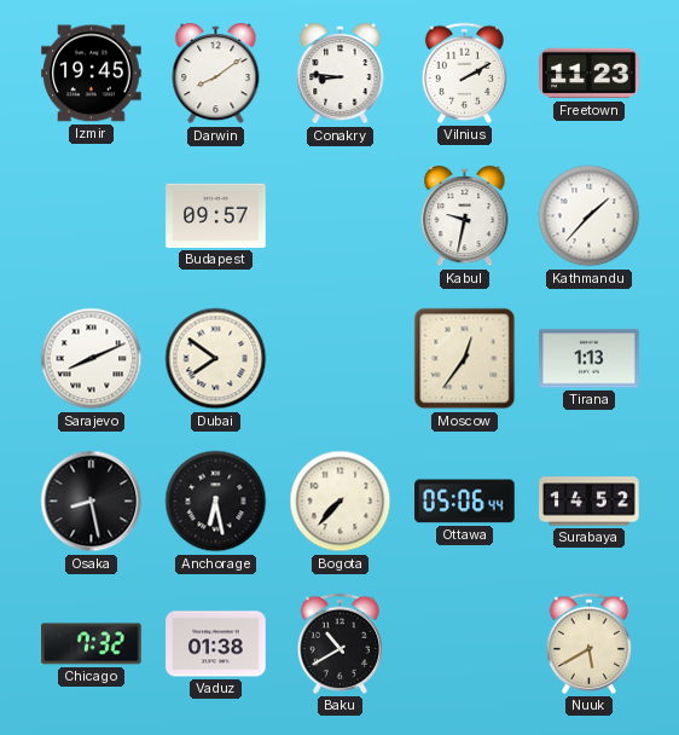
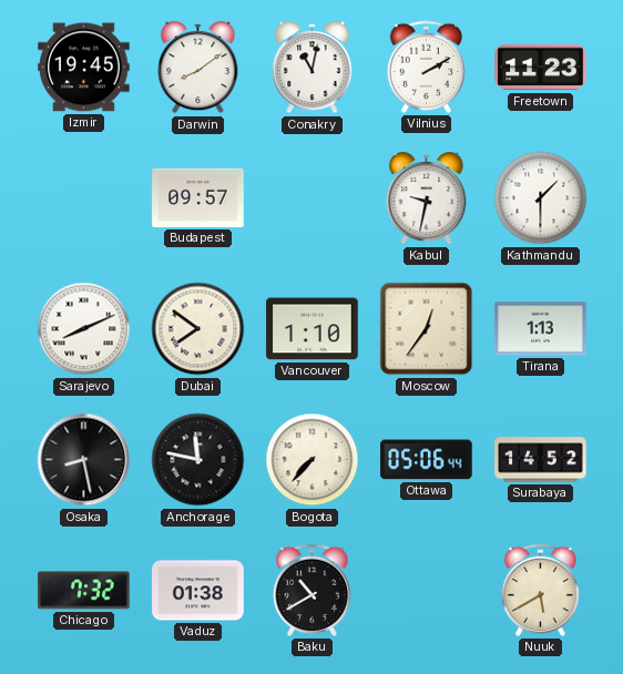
Conakry: 8:46 -> 11:02 (313, 68)
Kathmandu: 1:37 -> 1:30 (541, 198)
Vancouver: none -> 1:10 (313, 329)
Anchorage: 6:28 -> 11:47 (198, 460)
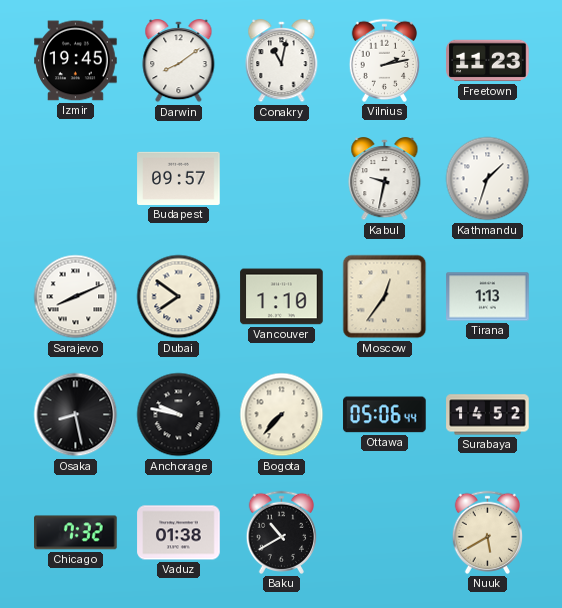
Vilnius: 2:10 -> 2:13 (384, 60)
Kathmandu: 1:30 -> 1:33 (488, 179)
Anchorage: 11:47 -> 9:47 (179, 415)
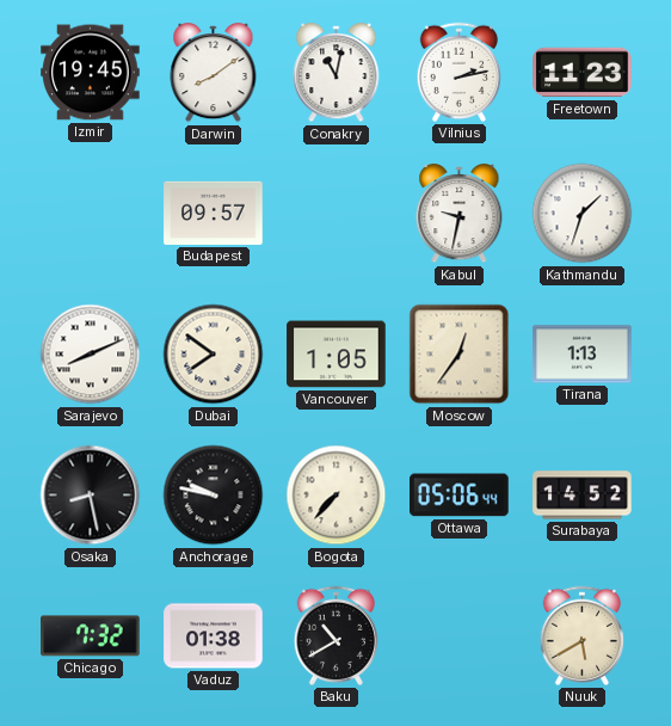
Vancouver: 1:10 -> 1:05 (337, 355)
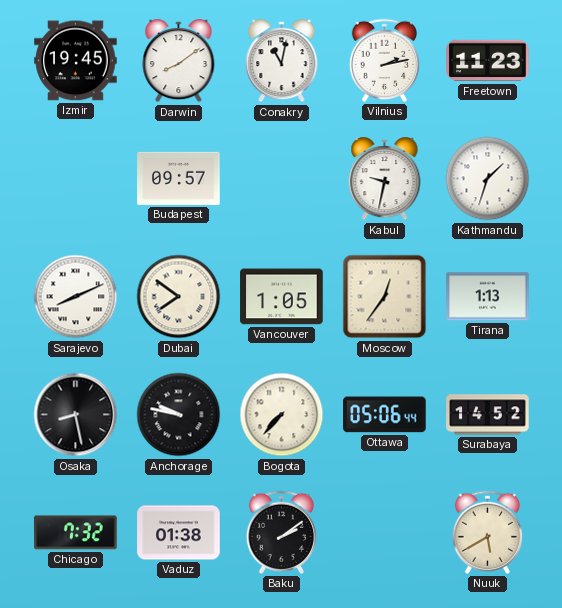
Baku: 10:40 -> 2:09 (281, 532)
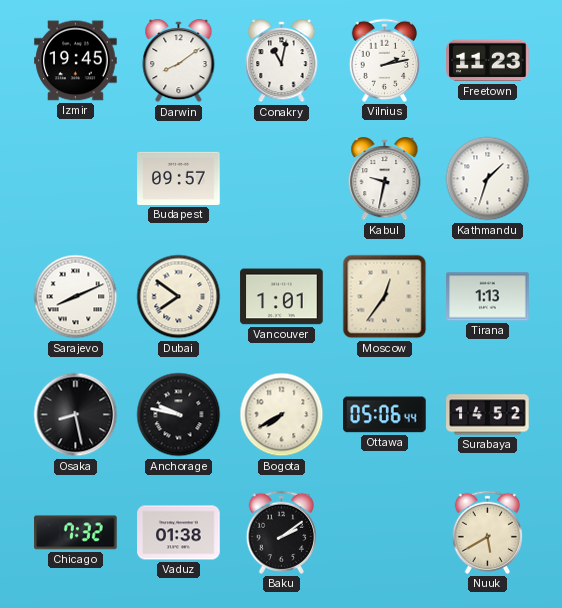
Vancouver: 1:05 -> 1:01 (282, 297)
Bogota: 7:37 -> 7:40 (282, 415)
